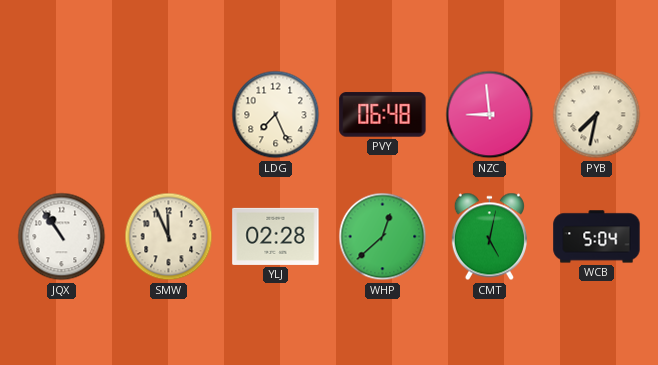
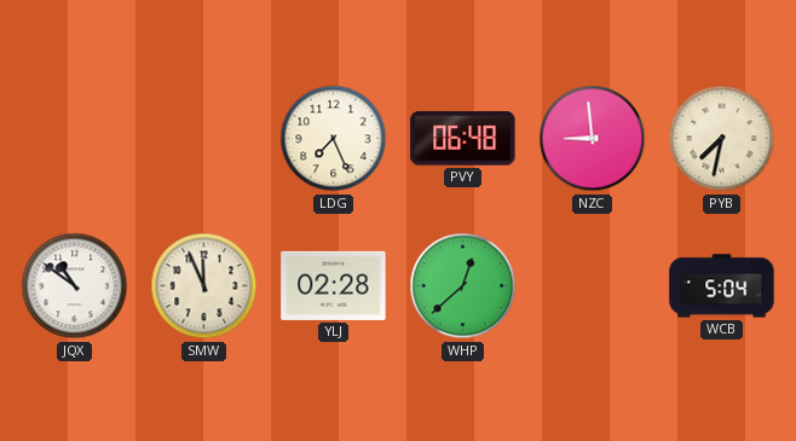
JQX: 10:54 -> 10:51 (75, 286)
CMT: 5:02 -> none (489, 237)
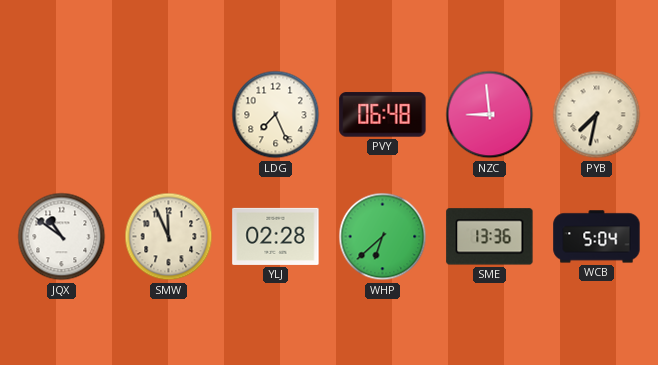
WHP: 12:38 -> 6:38 (383, 237)
SME: none -> 13:36 (490, 237)
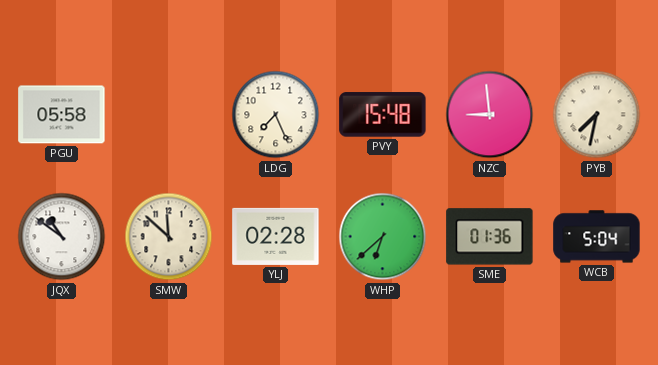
PGU: none -> 05:58 (62, 115)
PVY: 06:48 -> 15:48 (383, 115)
SMW: 11:56 -> 11:52 (169, 237)
SME: 13:36 -> 01:36 (490, 237)
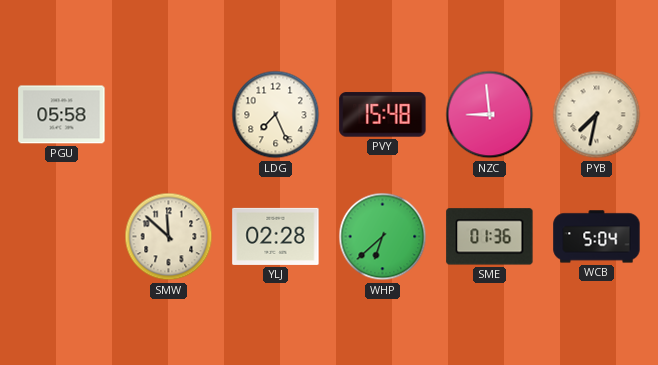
JQX: 10:51 -> none (62, 237)
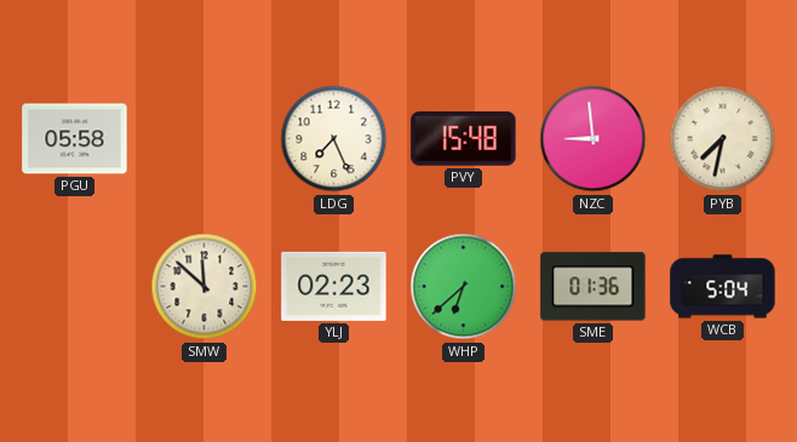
YLJ: 02:28 -> 02:23 (334, 286)
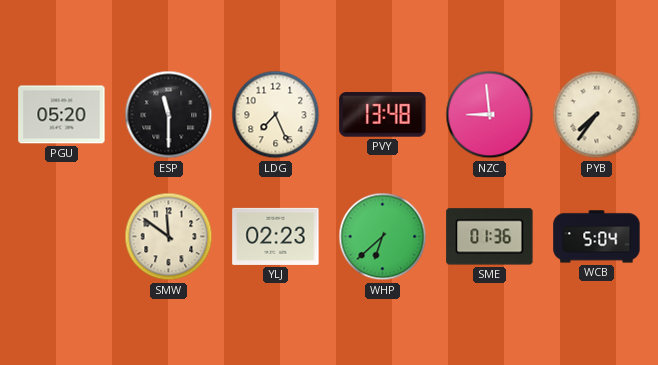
PGU: 05:58 -> 05:20 (62, 115)
ESP: none -> 11:30 (169, 115)
PVY: 15:48 -> 13:48 (383, 115)
PYB: 7:32 -> 7:36 (597, 115)
SMW: 11:52 -> 11:51 (169, 237)
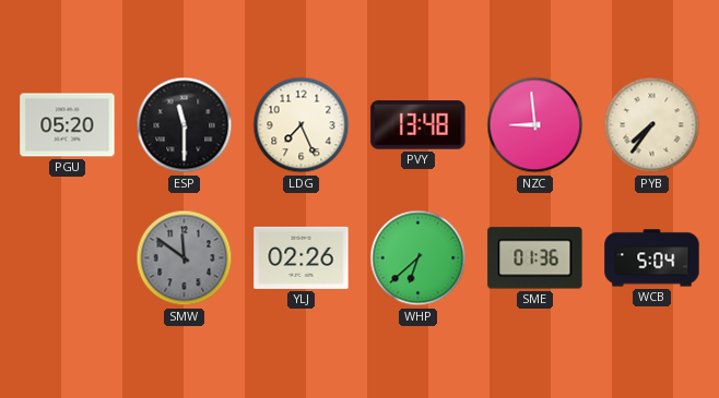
SMW dial: cream -> grey (185, 258)
YLJ: 02:23 -> 02:26 (302, 257)
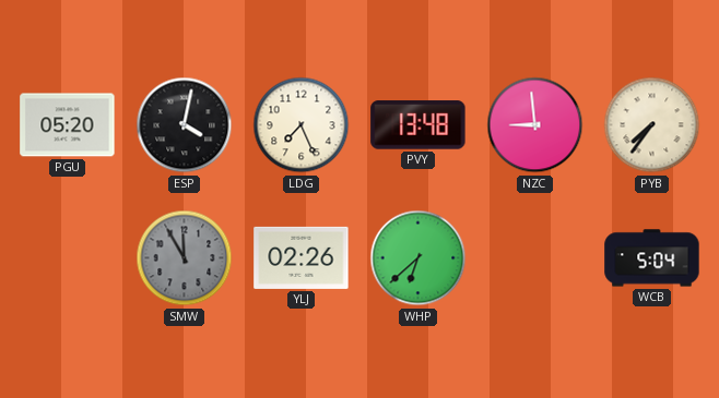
ESP: 11:30 -> 4:02 (185, 125)
SMW: 11:51 -> 11:55 (185, 258)
SME: 01:36 -> none (535, 258)
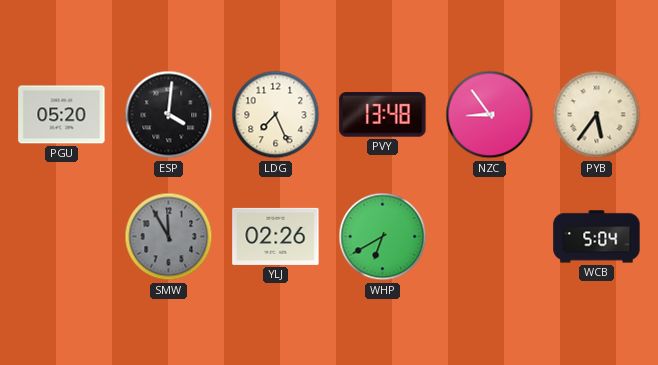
ESP: 4:02 -> 4:01 (169, 115)
NZC: 8:59 -> 8:54 (490, 115)
PYB: 7:36 -> 5:36 (597, 115)
WHP: 6:38 -> 6:40 (383, 237)
